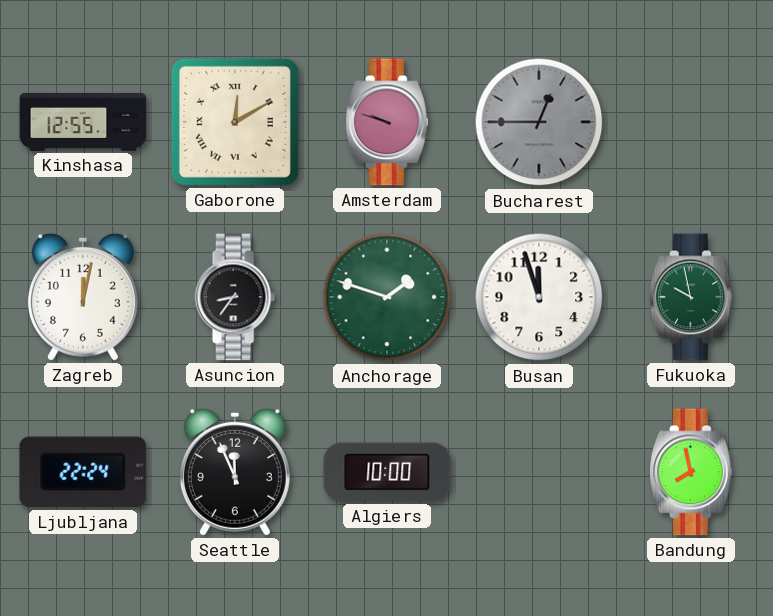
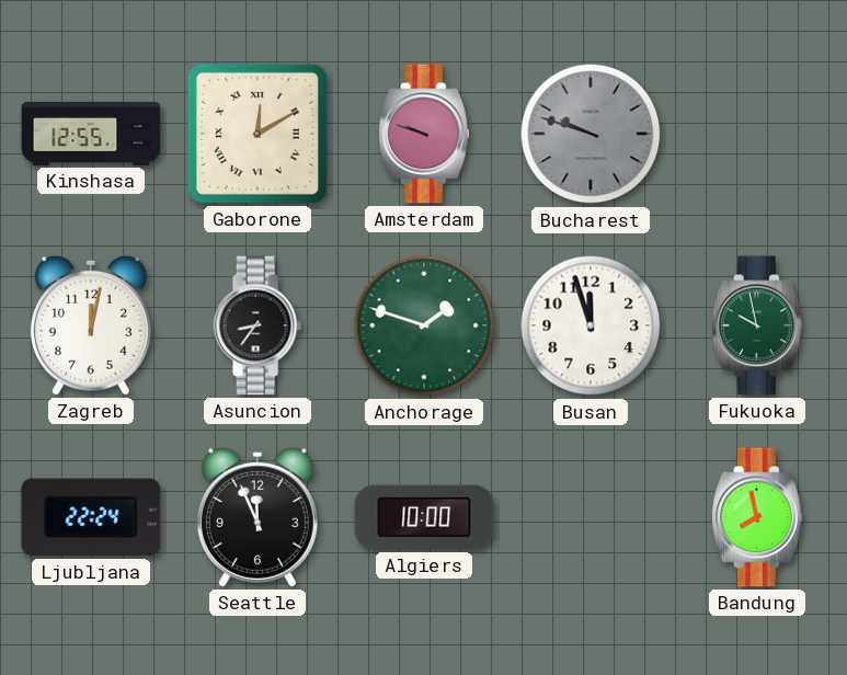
Bucharest: 12:45 -> 9:48 (591, 134)
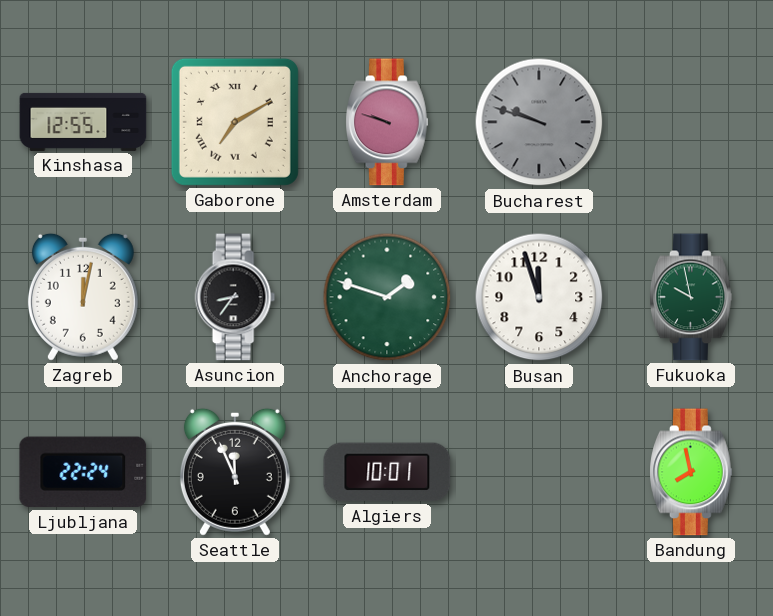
Gaborone: 12:10 -> 7:10 (235, 122)
Algiers: 10:00 -> 10:01 (387, 472)
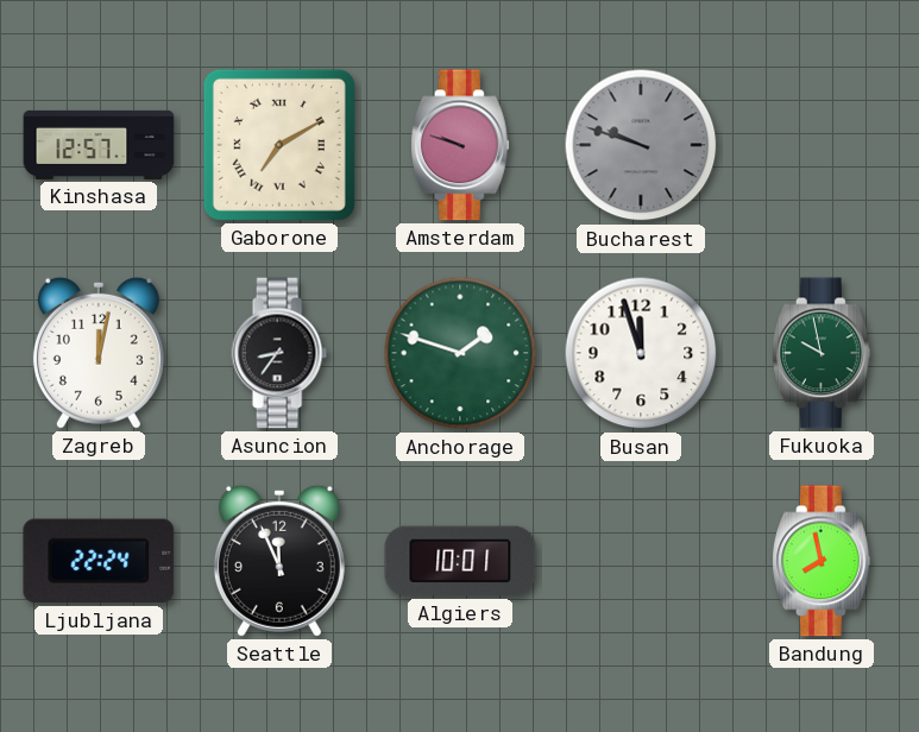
Kinshasa: 12:55 -> 12:57 (99, 145)
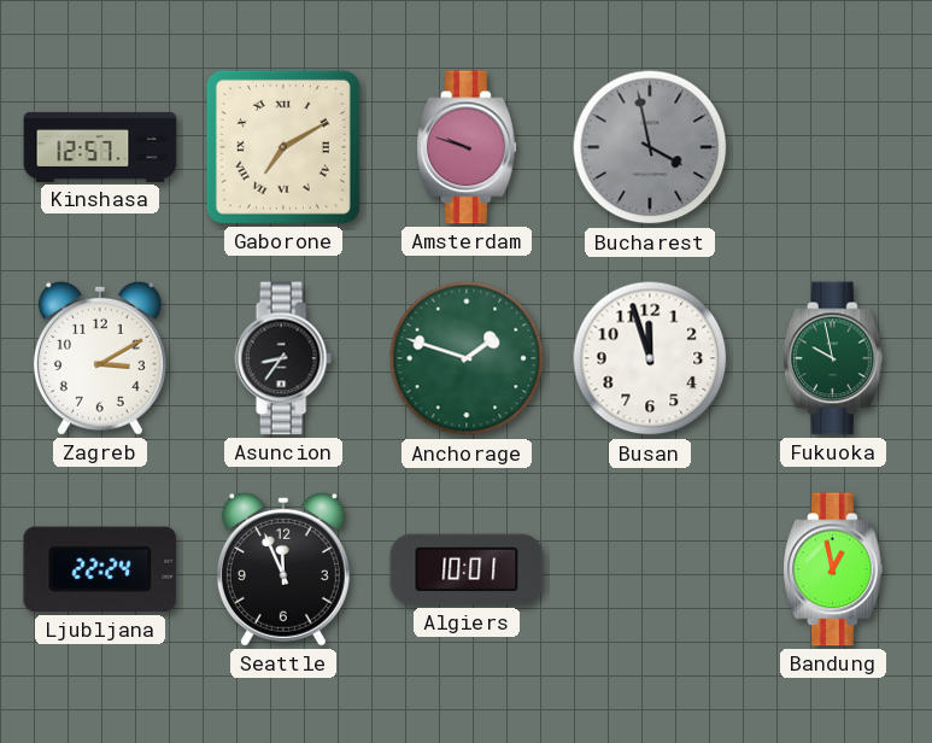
Bucharest: 9:48 -> 3:58 (650, 147)
Zagreb: 12:02 -> 3:10 (100, 358)
Bandung: 7:58 -> 12:58 (834, 569)
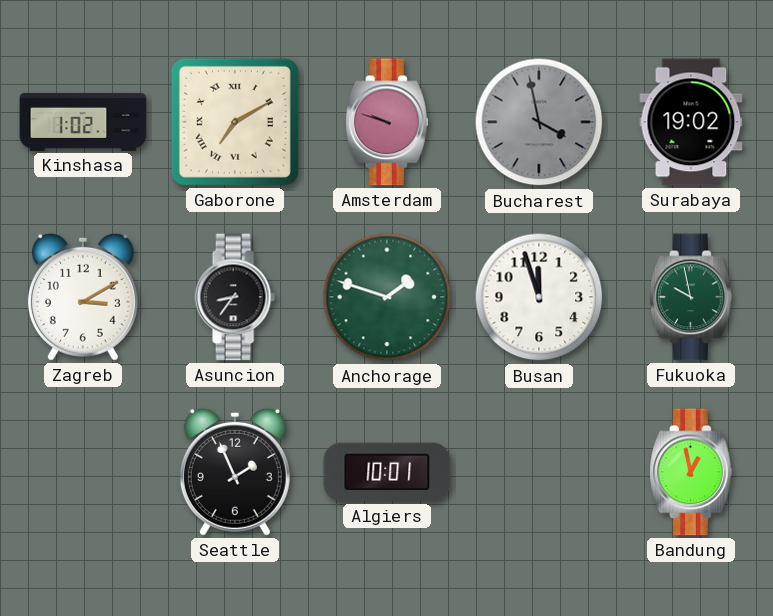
Kinshasa: 12:57 -> 1:02 (83, 122)
Surabaya: none -> 19:02 (691, 122)
Ljubljana: 22:24 -> none (100, 569)
Seattle: 11:56 -> 1:56 (235, 472)
